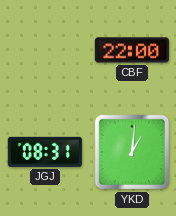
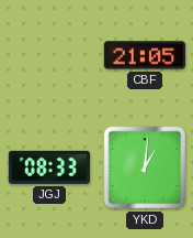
CBF: 22:00 -> 21:05 (145, 55)
JGJ: 08:31 -> 08:33 (49, 167)
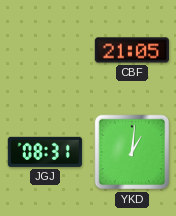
JGJ: 08:33 -> 08:31 (45, 152)
